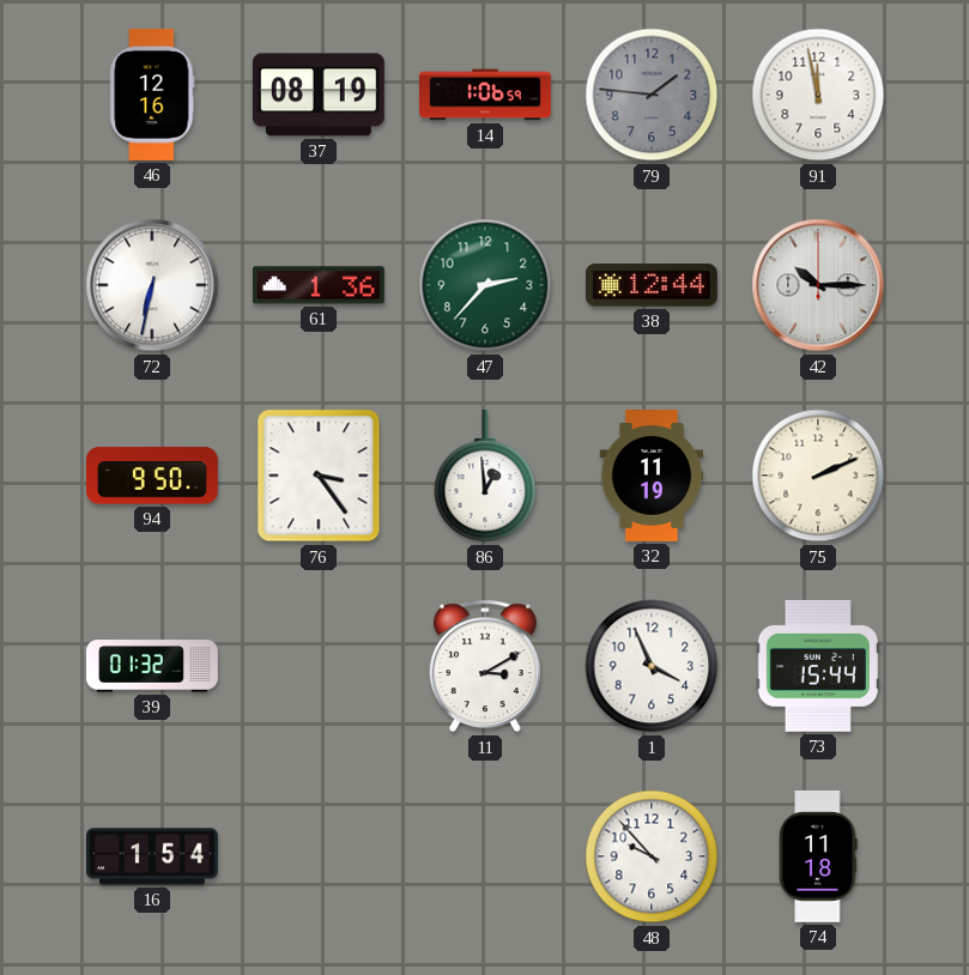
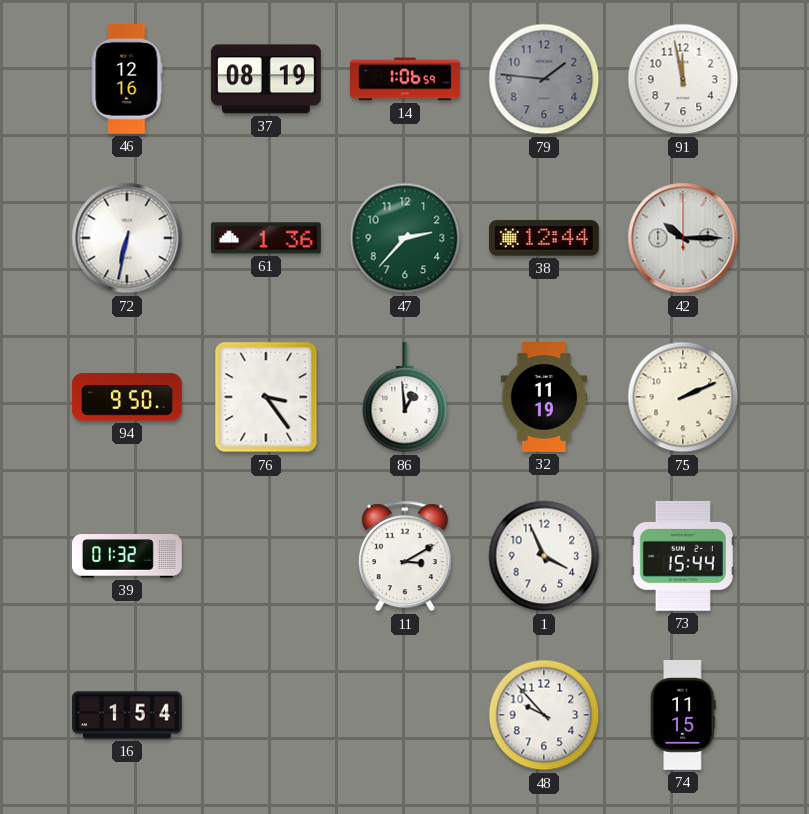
74: 11:18 -> 11:15 (683, 716)
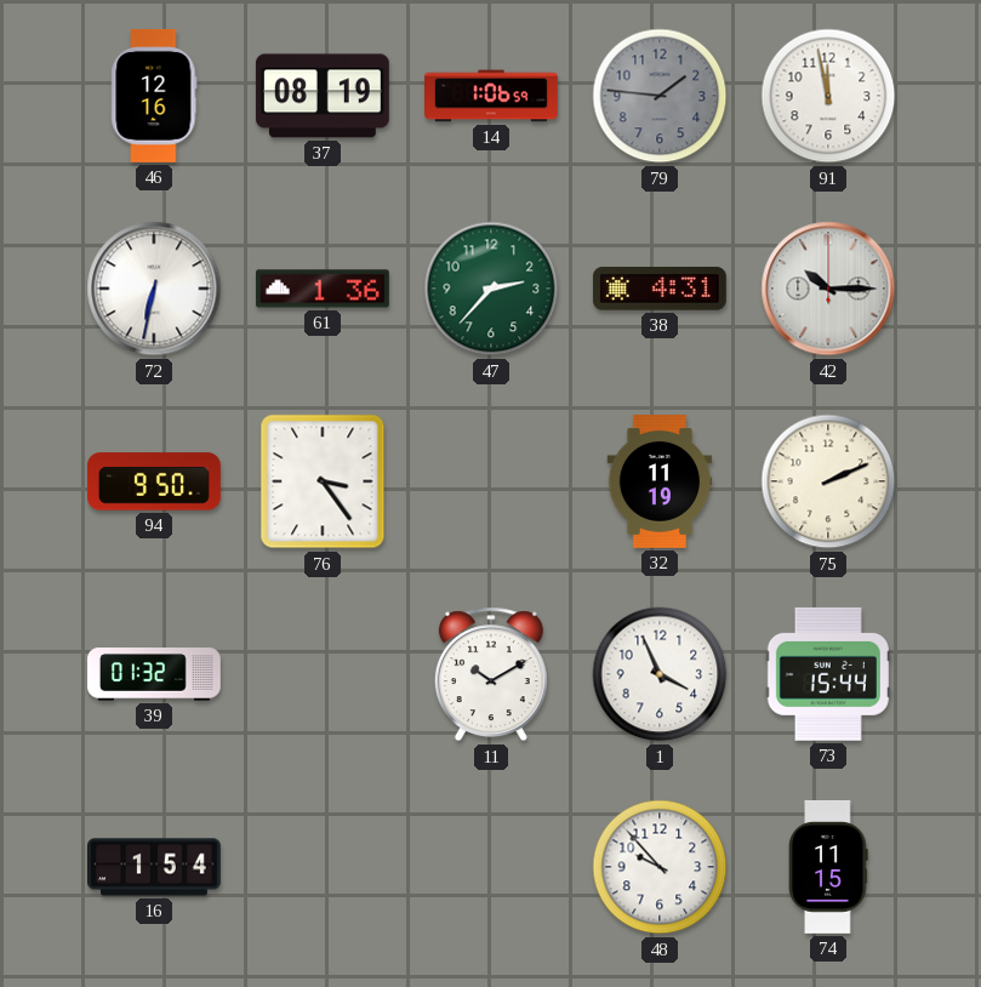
38: 12:44 -> 4:31 (660, 289)
86: 12:59 -> none (405, 397)
11: 3:10 -> 10:10 (491, 674)
